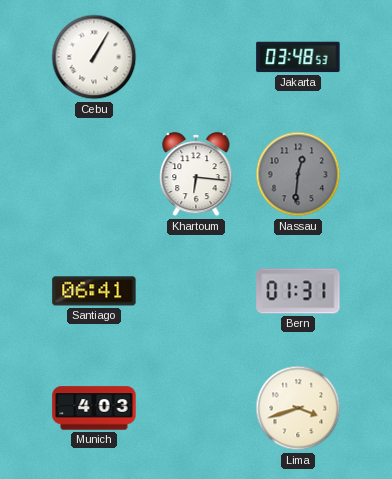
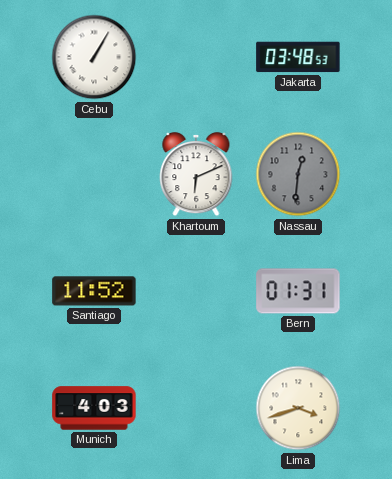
Khartoum: 6:16 -> 6:11 (196, 174)
Santiago: 06:41 -> 11:52 (94, 291)
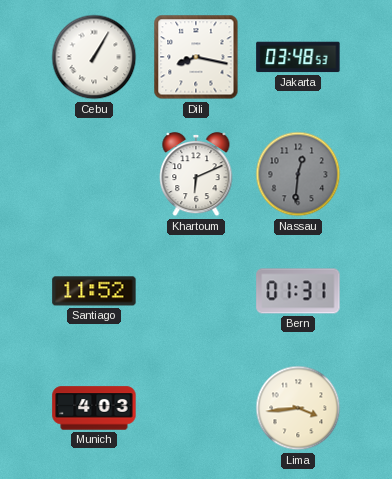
Dili: none -> 8:17 (196, 57)
Lima: 3:42 -> 3:44 (298, 408)
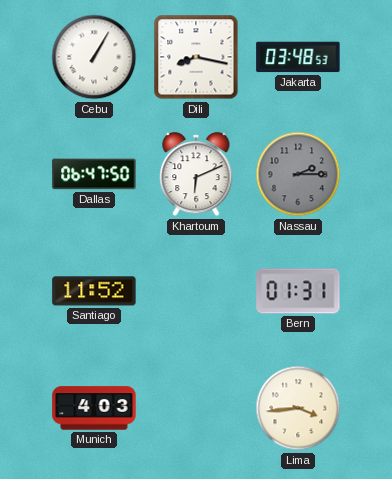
Dallas: none -> 06:47 (94, 174)
Nassau: 12:31 -> 2:15 (298, 174)
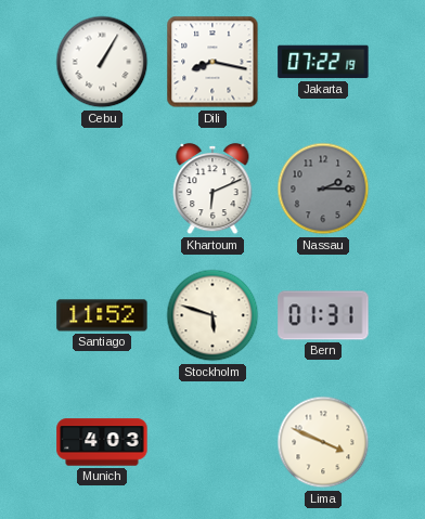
Jakarta: 03:48 -> 07:22 (323, 62)
Dallas: 06:47 -> none (94, 174)
Stockholm: none -> 5:48 (212, 315)
Lima: 3:44 -> 3:49 (323, 442)
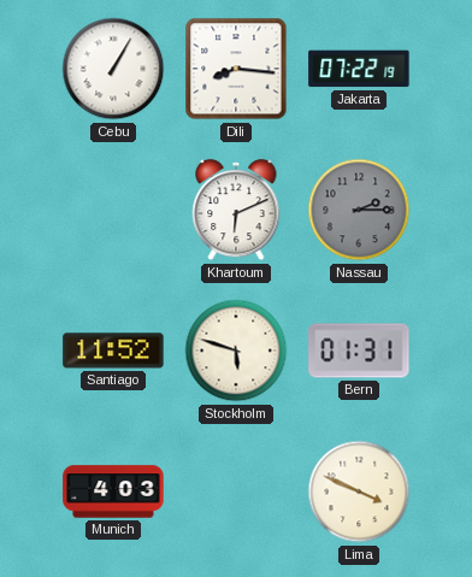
Dili: 8:17 -> 8:16 (236, 69)
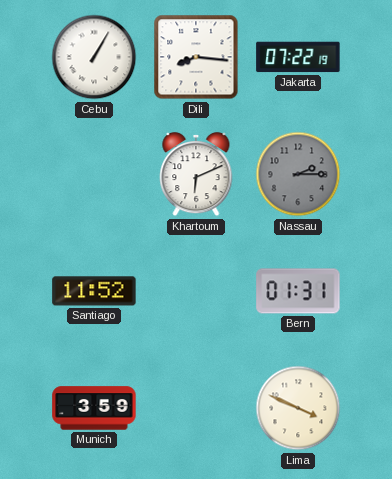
Stockholm: 5:48 -> none (236, 351)
Munich: 4:03 -> 3:59 (94, 408)
